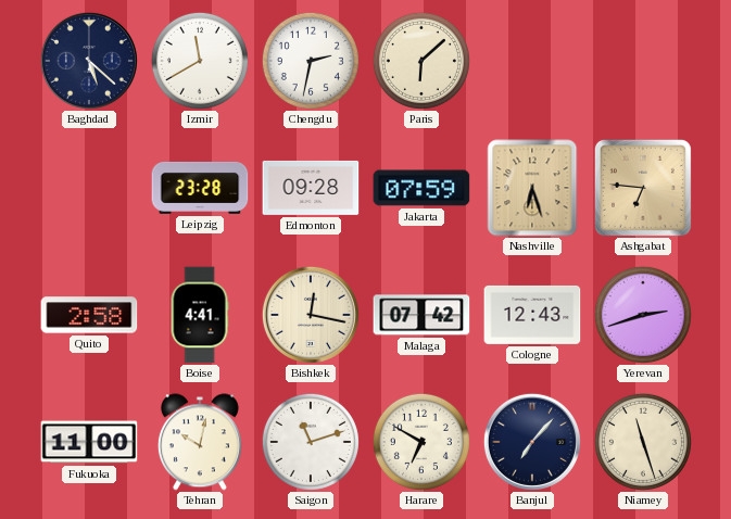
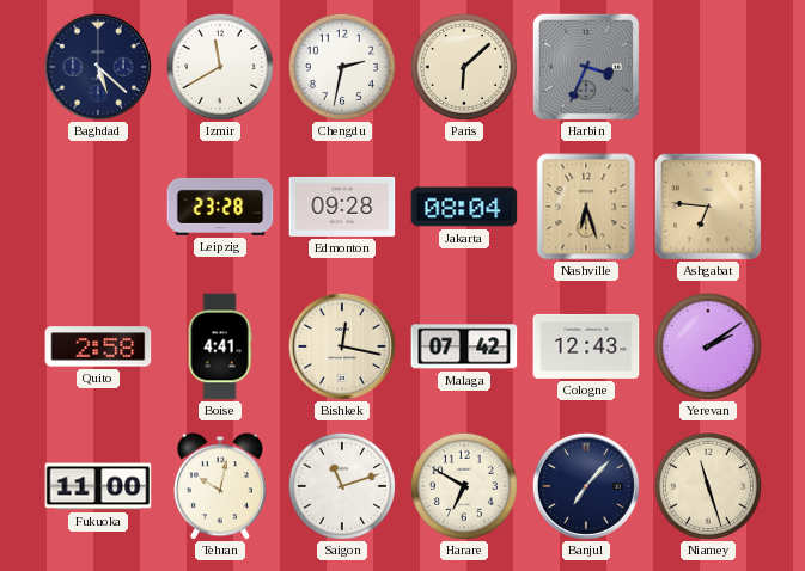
Harbin: none -> 3:34 (586, 67)
Jakarta: 07:59 -> 08:04 (464, 207)
Yerevan: 2:42 -> 2:09 (708, 346)
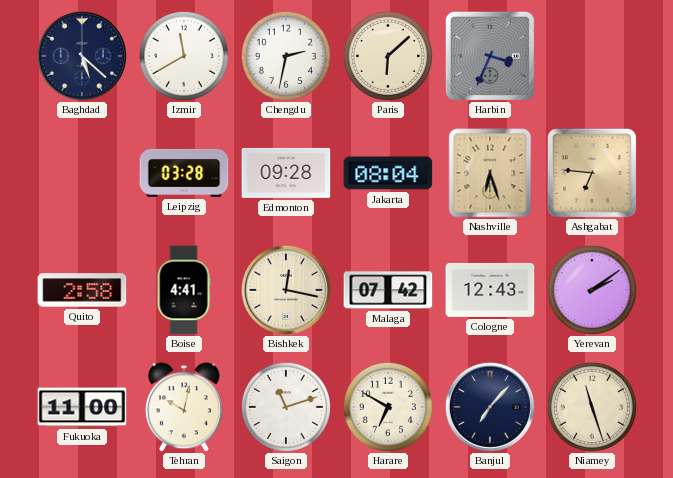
Leipzig: 23:28 -> 03:28 (184, 173)
